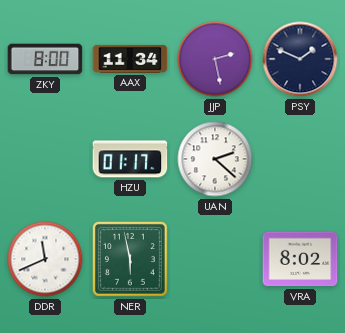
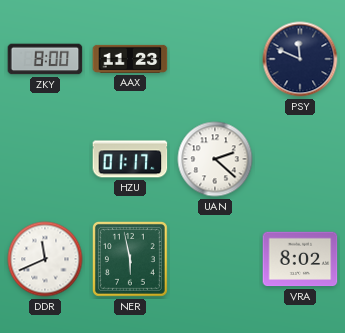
AAX: 11:34 -> 11:23 (130, 59)
JJP: 2:28 -> none (215, 59)
PSY: 1:49 -> 11:49 (300, 59)
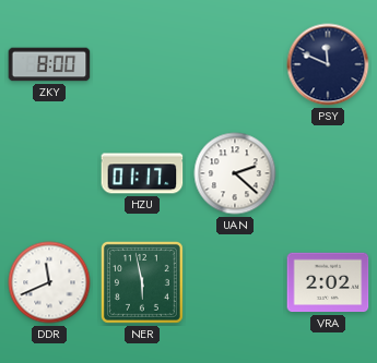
AAX: 11:23 -> none (130, 59)
VRA: 8:02 -> 2:02 (328, 282)
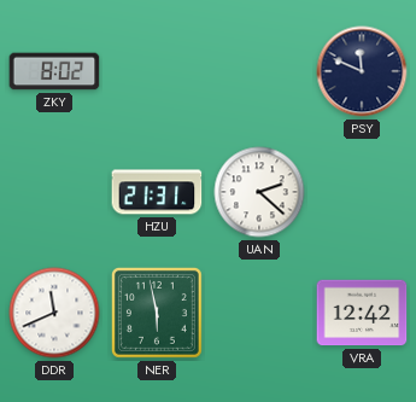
ZKY: 8:00 -> 8:02 (54, 71)
HZU: 01:17 -> 21:31 (157, 192)
VRA: 2:02 -> 12:42 (362, 313)
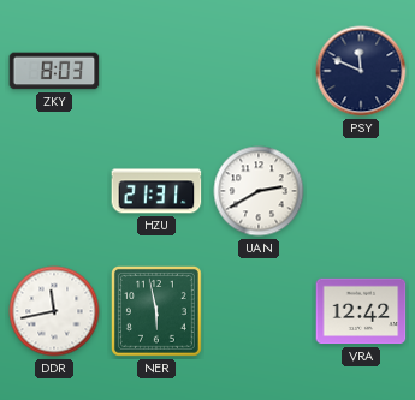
ZKY: 8:02 -> 8:03 (54, 71)
UAN: 2:22 -> 2:40 (259, 191)
DDR: 11:41 -> 11:43 (54, 311)
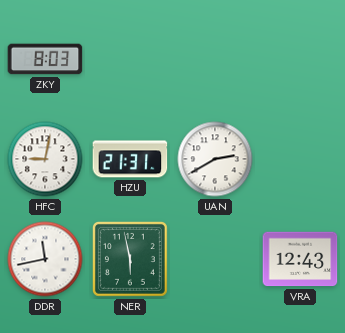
PSY: 11:49 -> none (361, 71)
HFC: none -> 9:02 (45, 159)
VRA: 12:42 -> 12:43 (300, 259)
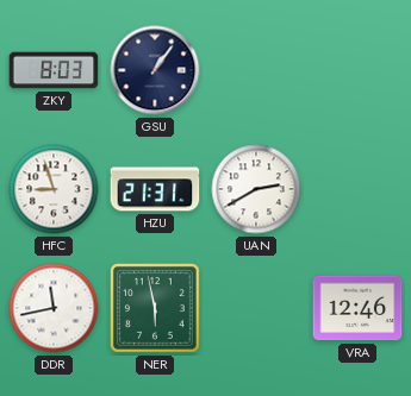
GSU: none -> 1:06 (155, 70)
HFC: 9:02 -> 8:57 (54, 189)
VRA: 12:43 -> 12:46 (357, 308)
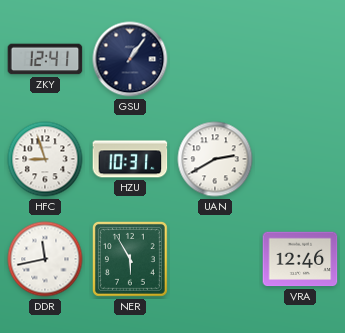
ZKY: 8:03 -> 12:41 (45, 59)
HZU: 21:31 -> 10:31 (130, 159)
NER: 5:58 -> 5:55 (130, 259)
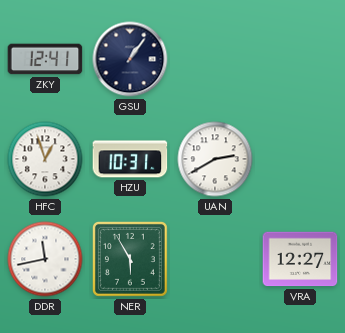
HFC: 8:57 -> 12:57 (45, 159)
VRA: 12:46 -> 12:27 (300, 259)
